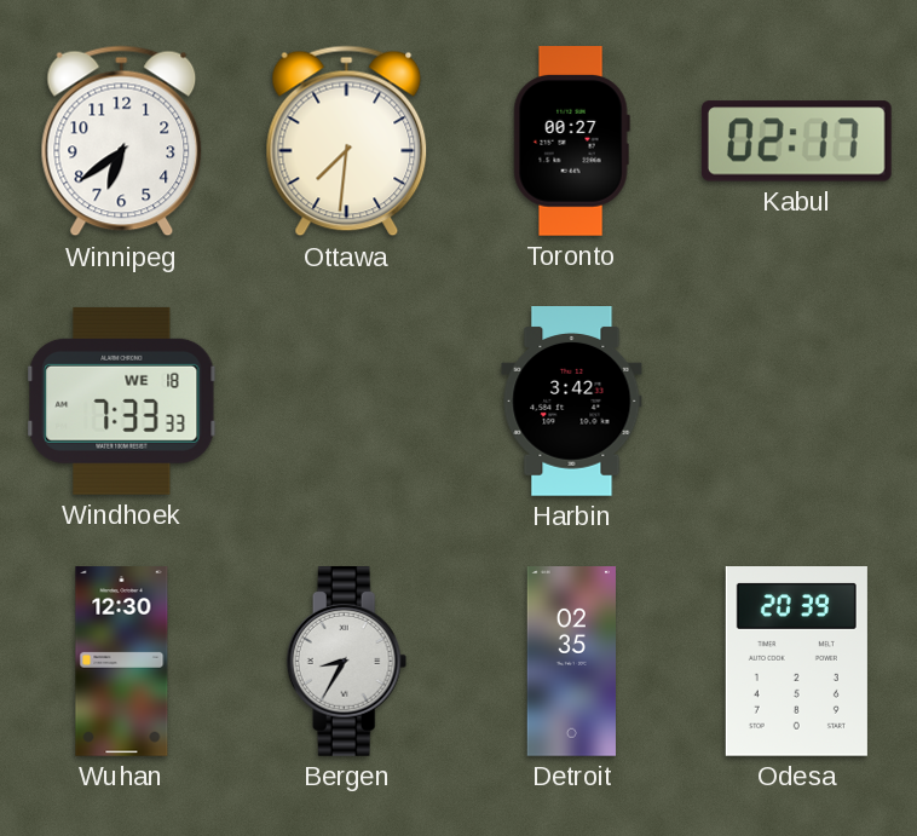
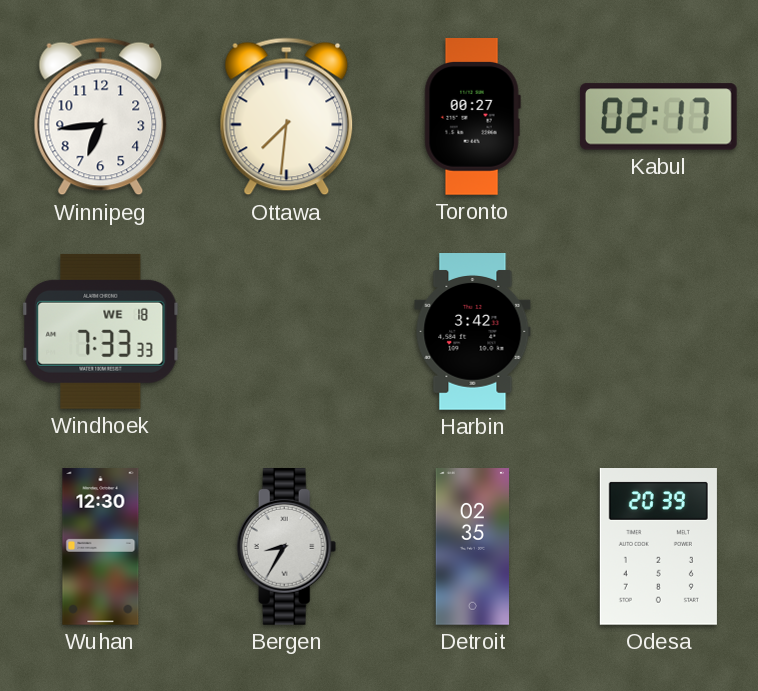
Winnipeg: 6:39 -> 6:44 (101, 117)
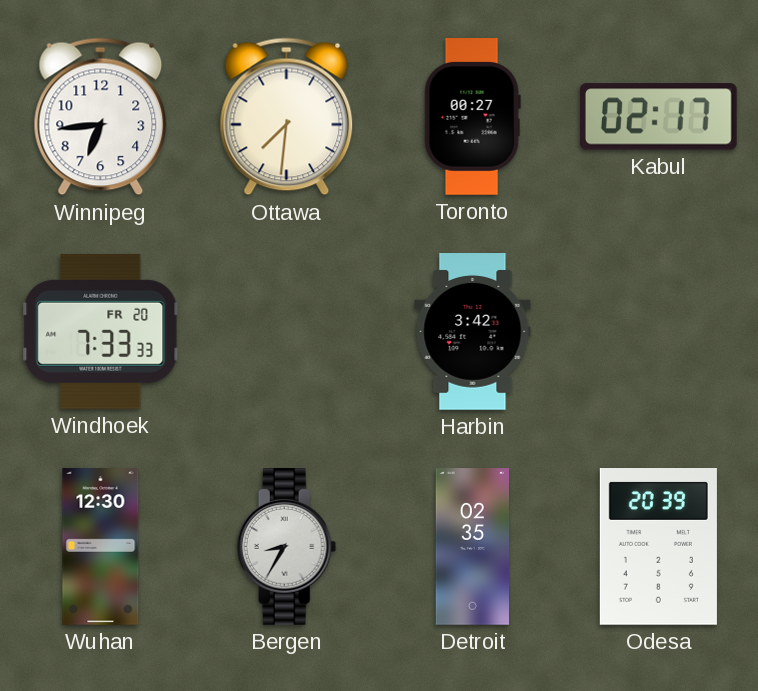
Windhoek date: WE 18 -> FR 20 (101, 331)
